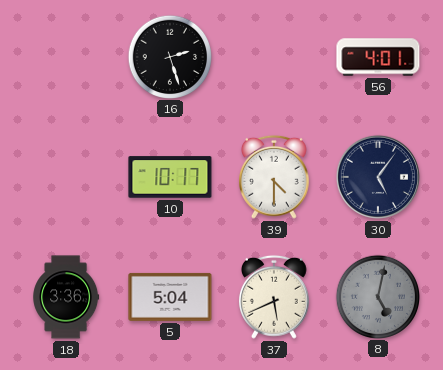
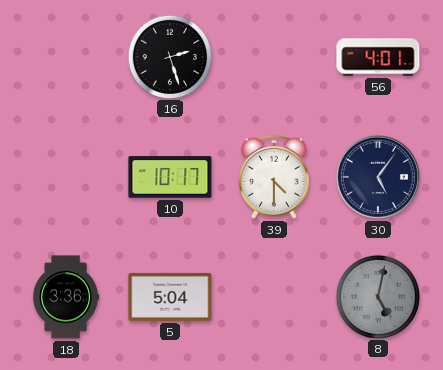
37: 5:41 -> none (274, 297)
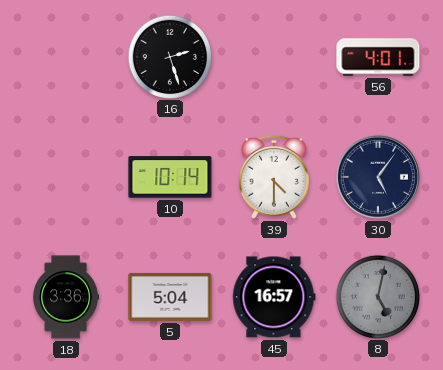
10: 10:17 -> 10:14 (170, 177)
45: none -> 16:57 (274, 297)
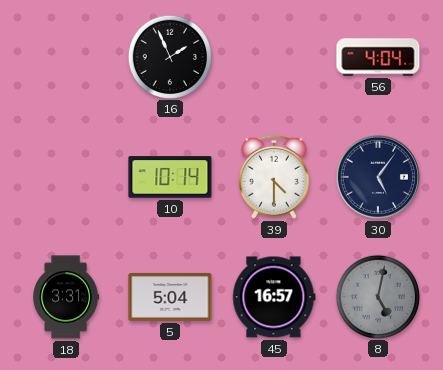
16: 2:27 -> 1:56 (169, 56)
56: 4:01 -> 4:04 (378, 57)
18: 3:36 -> 3:31 (66, 297)
